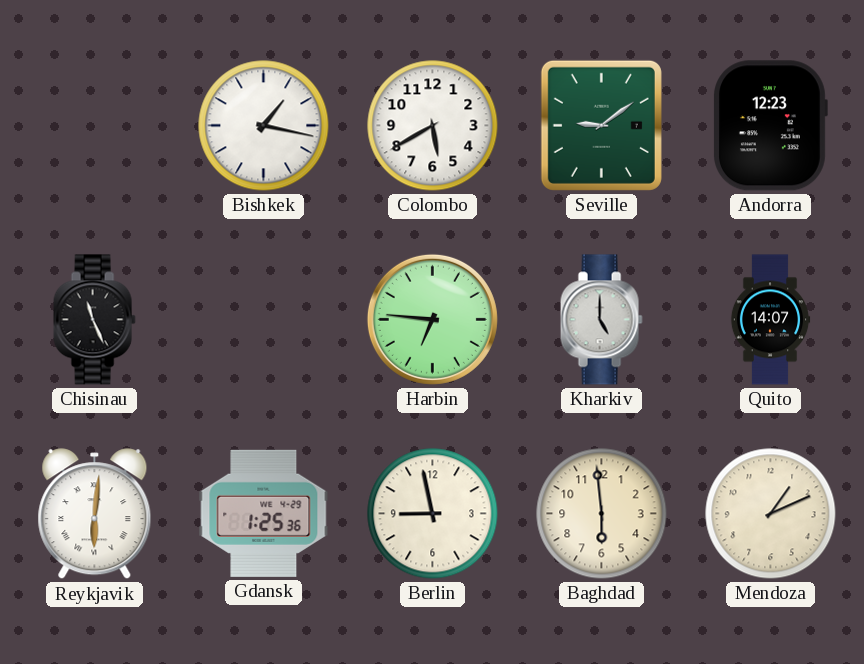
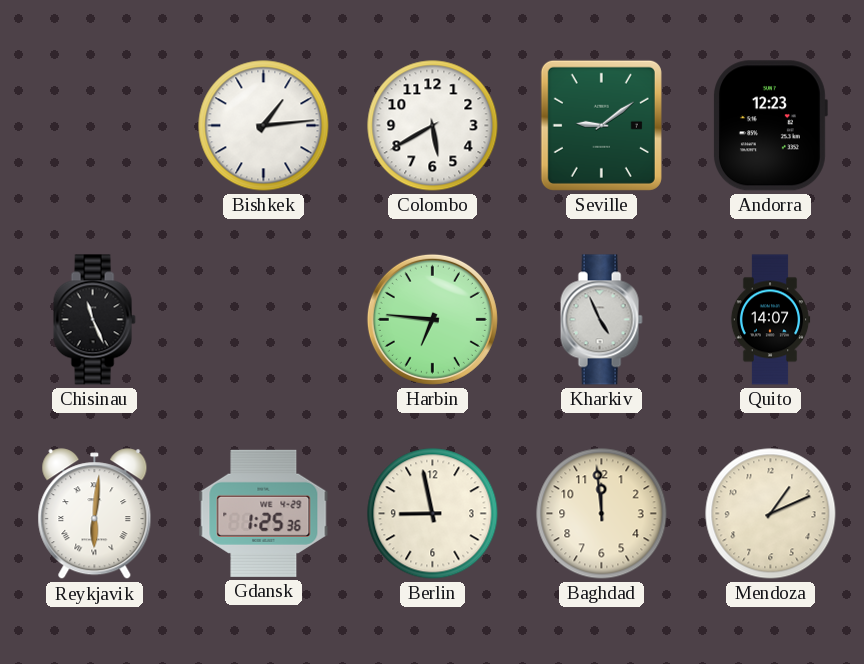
Bishkek: 1:17 -> 1:14 (264, 126)
Kharkiv: 5:00 -> 4:56 (601, 320)
Baghdad: 5:59 -> 11:59 (602, 514)
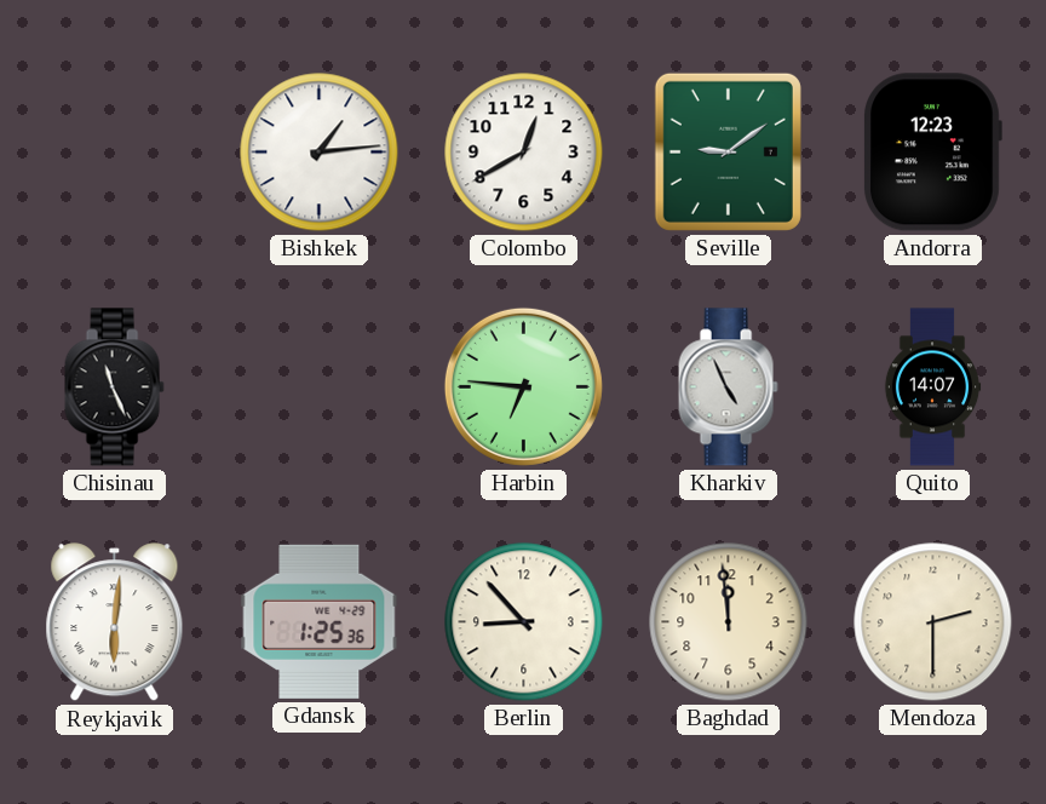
Colombo: 5:40 -> 12:40 (524, 153)
Berlin: 8:58 -> 8:53 (524, 622)
Mendoza: 1:11 -> 2:30 (933, 622)
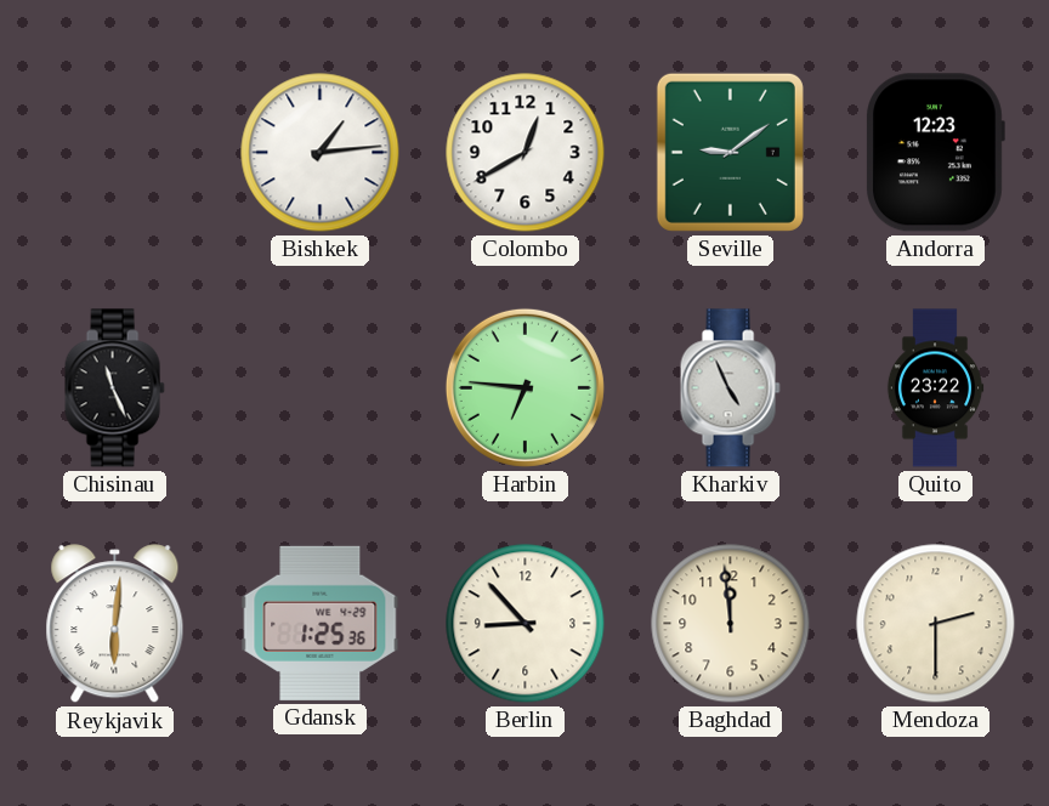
Quito: 14:07 -> 23:22 (935, 388)
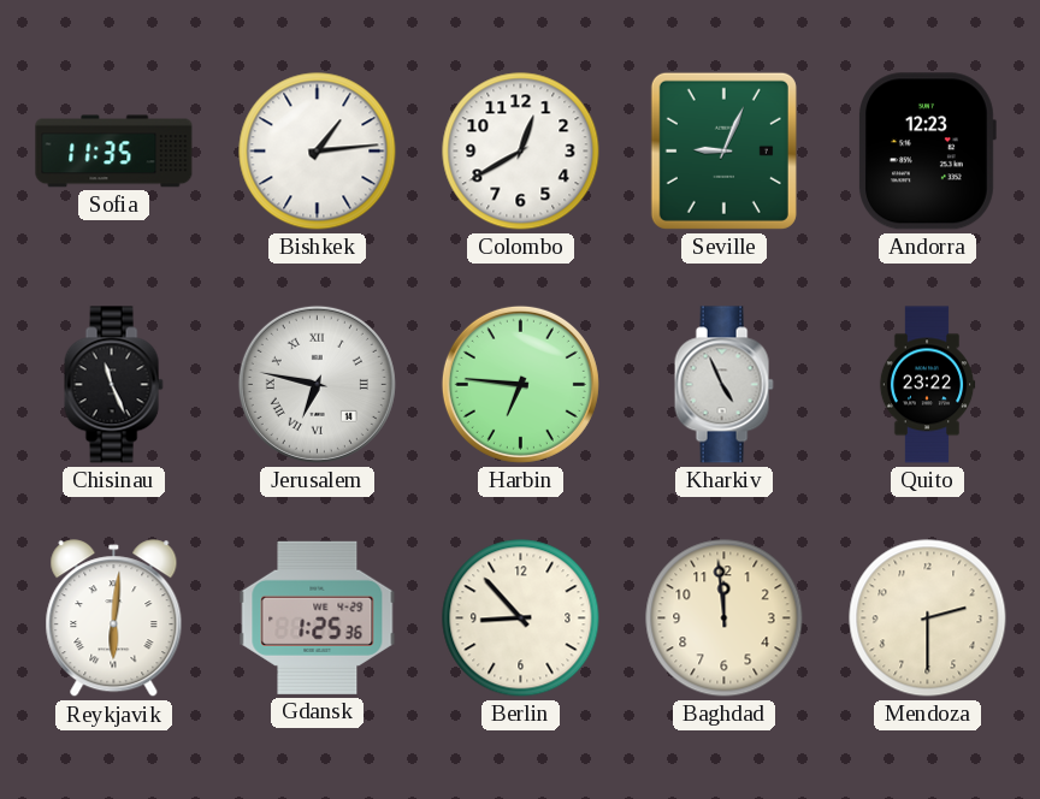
Sofia: none -> 11:35 (114, 152)
Seville: 9:09 -> 9:04 (723, 150)
Jerusalem: none -> 6:47 (317, 384)
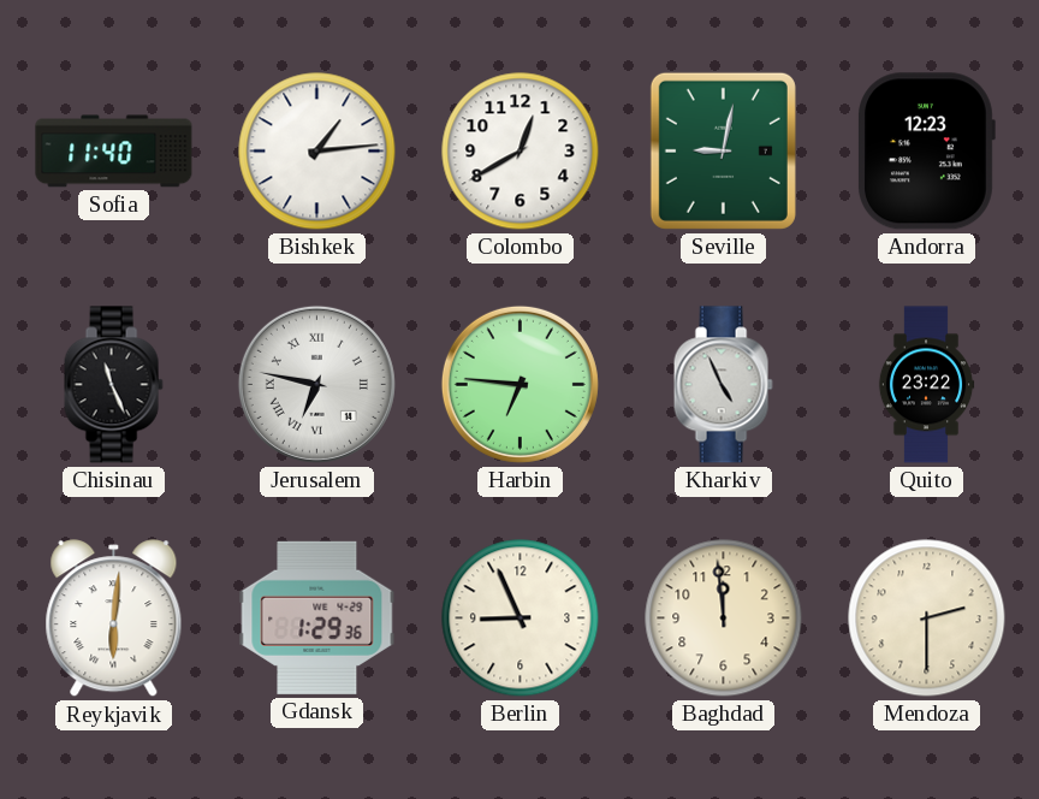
Sofia: 11:35 -> 11:40 (114, 152)
Seville: 9:04 -> 9:02 (723, 150)
Gdansk: 1:25 -> 1:29 (317, 617)
Berlin: 8:53 -> 8:56 (521, 619)
